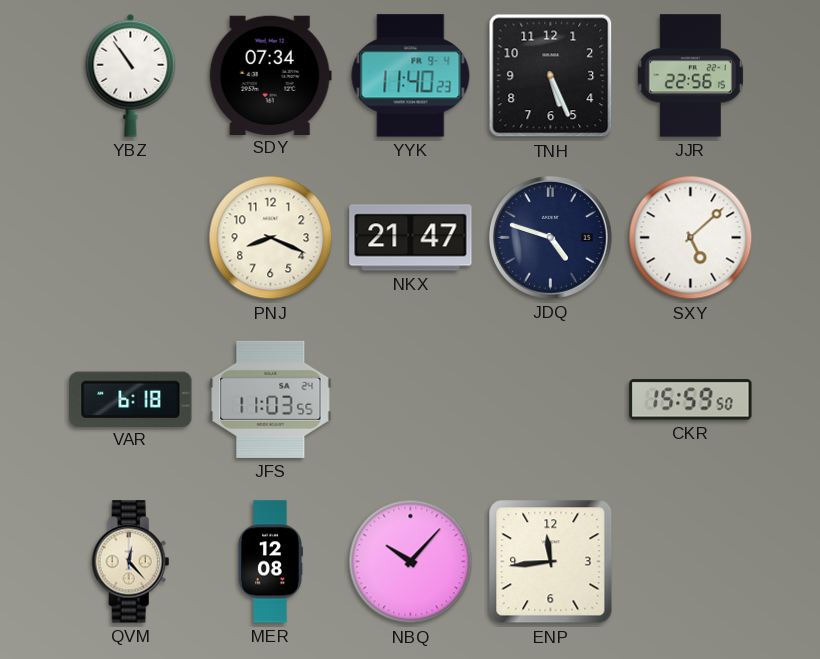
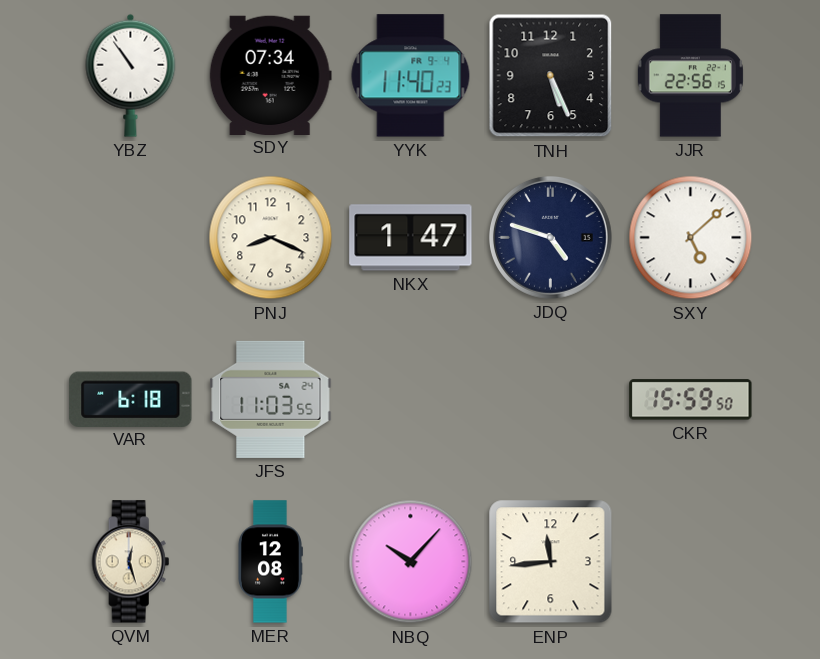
NKX: 21:47 -> 1:47 (411, 238)
QVM: 12:23 -> 12:27 (131, 562)
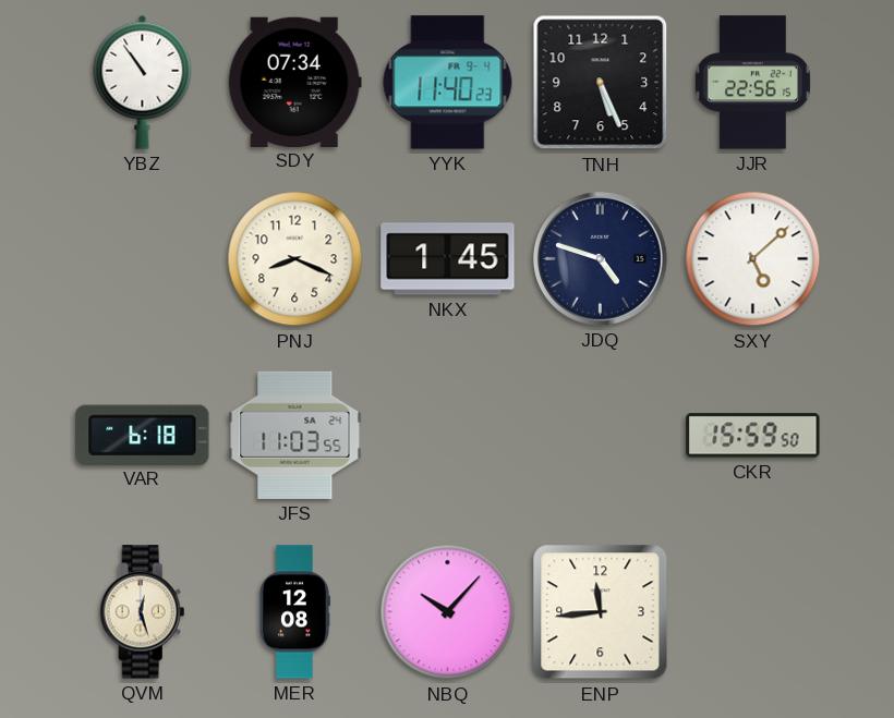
NKX: 1:47 -> 1:45 (448, 259)
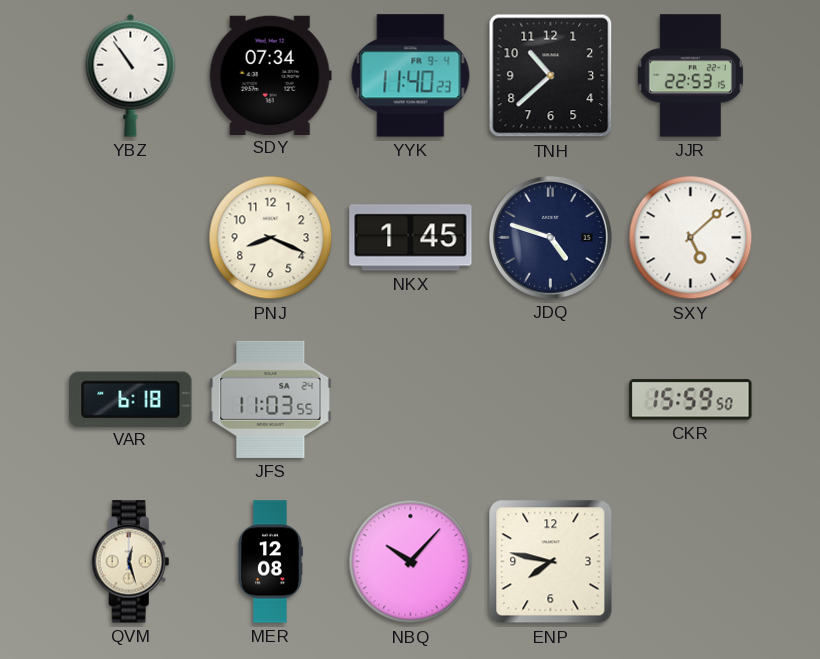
TNH: 5:26 -> 10:38 (551, 76)
JJR: 22:56 -> 22:53 (690, 76)
ENP: 11:44 -> 7:47 (551, 562)
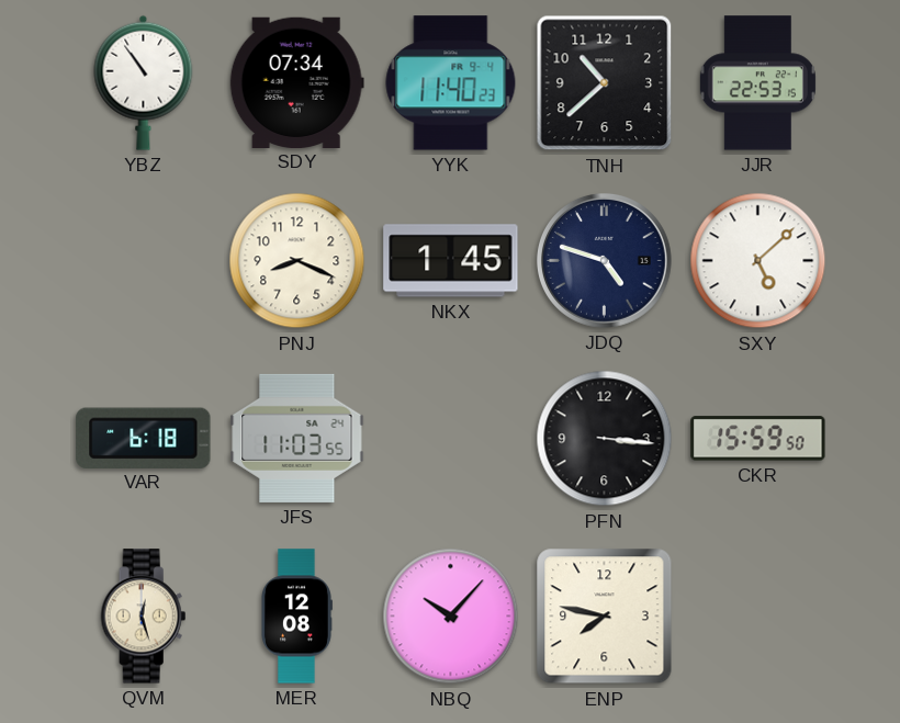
PFN: none -> 3:16 (605, 439)
